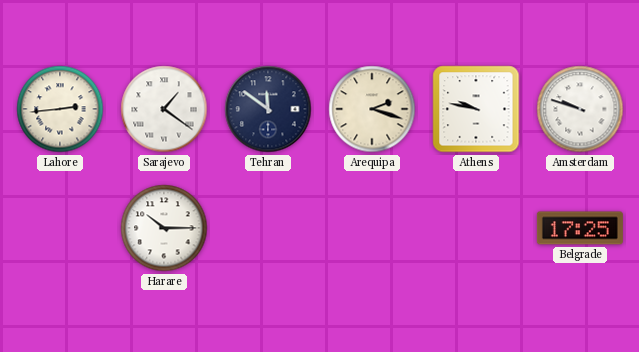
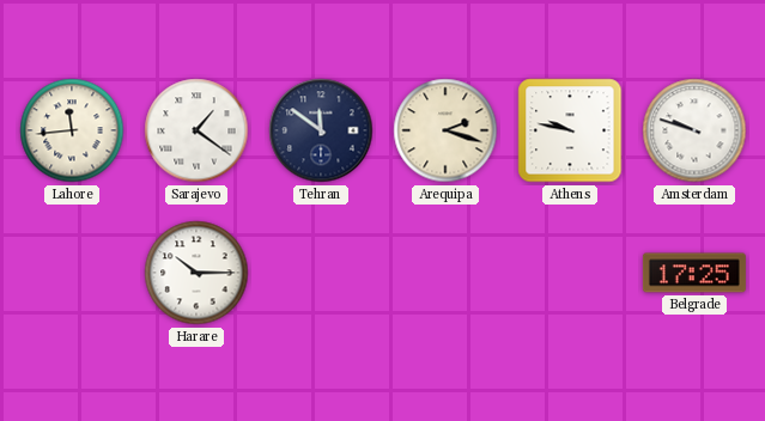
Lahore: 2:44 -> 11:44 (72, 130)
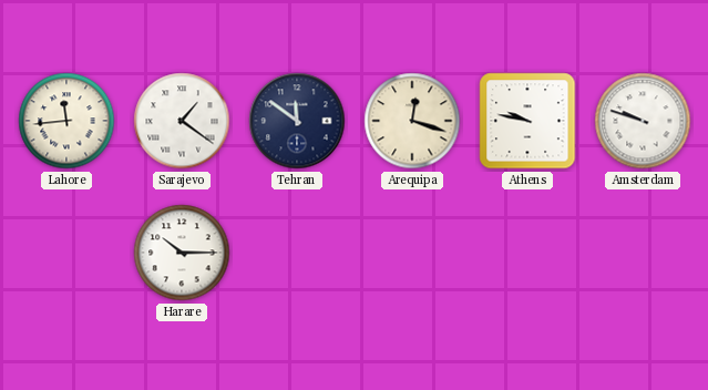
Arequipa: 2:18 -> 12:18 (412, 121)
Belgrade: 17:25 -> none (694, 273)
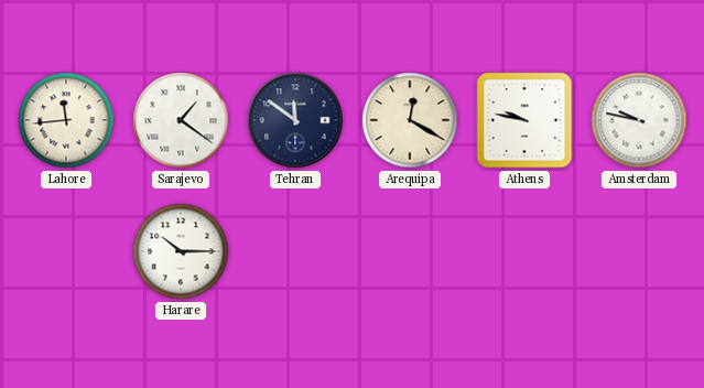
Arequipa: 12:18 -> 12:20 (410, 120)
Amsterdam: 9:48 -> 9:47 (639, 120)
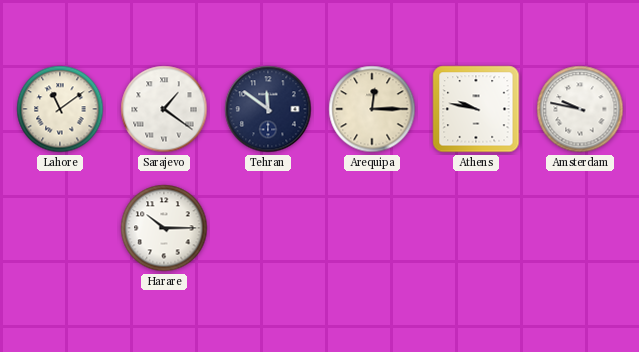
Lahore: 11:44 -> 11:09 (60, 109)
Arequipa: 12:20 -> 12:15 (372, 109)
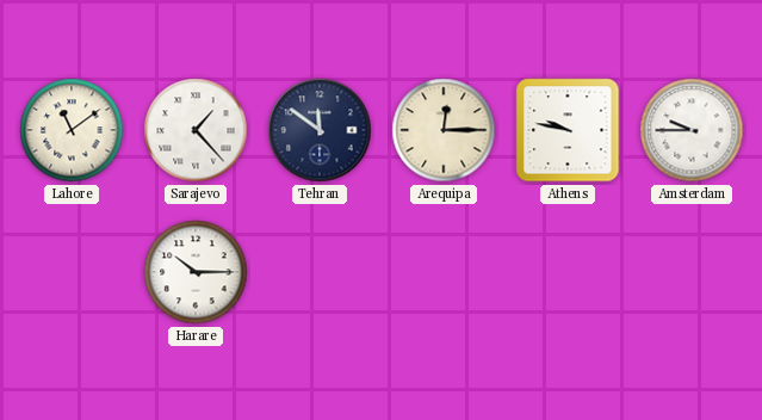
Sarajevo: 1:21 -> 1:23 (196, 130)
Amsterdam: 9:47 -> 9:45 (692, 130)
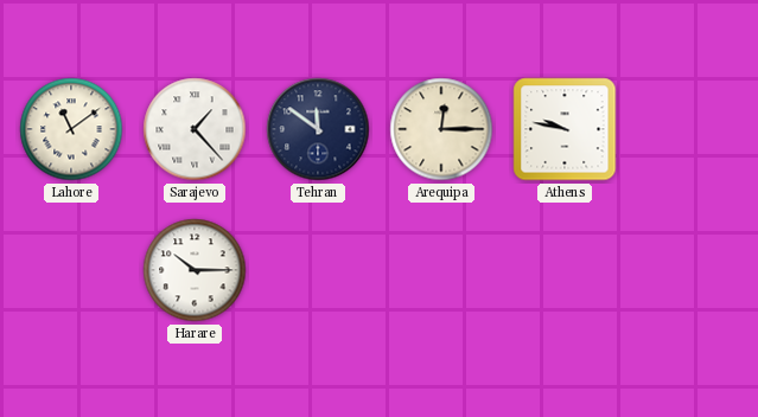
Amsterdam: 9:45 -> none (692, 130)
